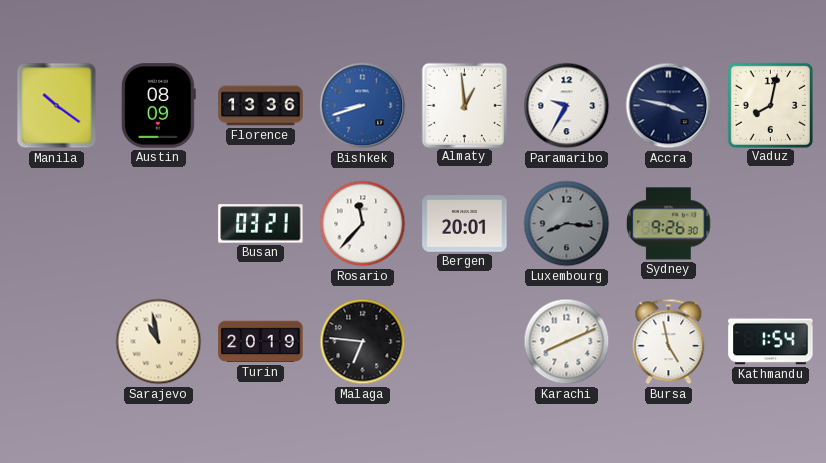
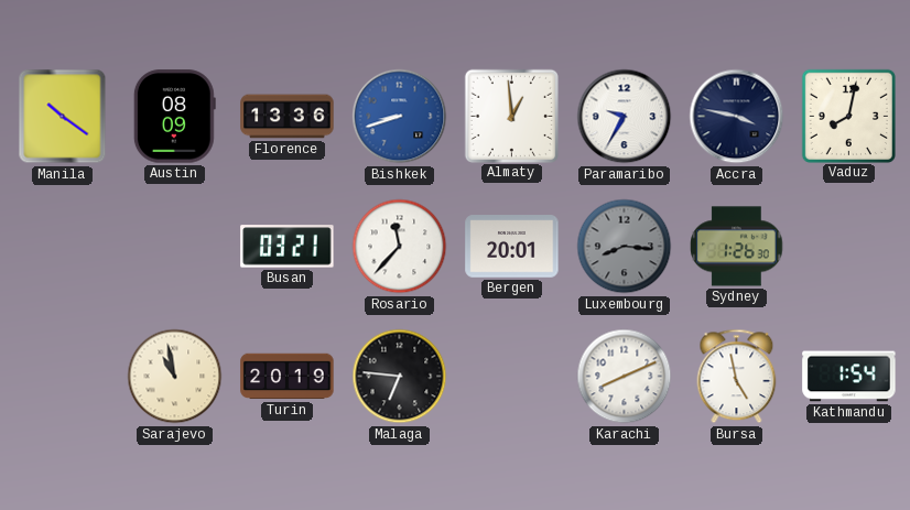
Sydney: 9:26 -> 1:26 (737, 247)
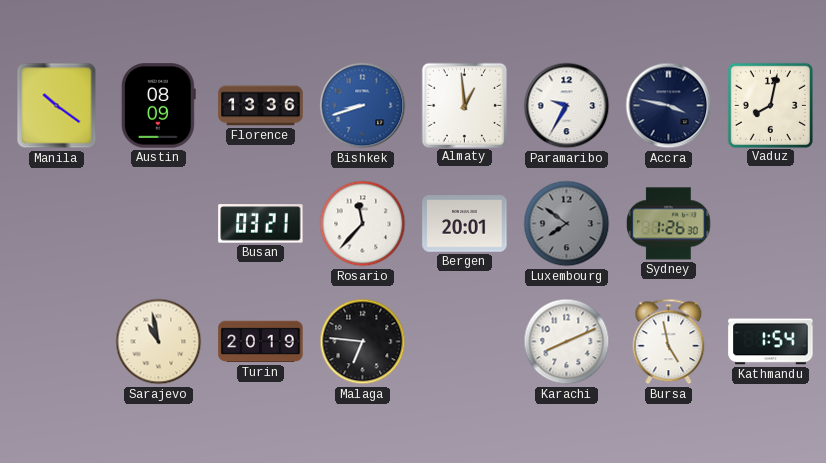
Luxembourg: 8:16 -> 7:51 (567, 224)
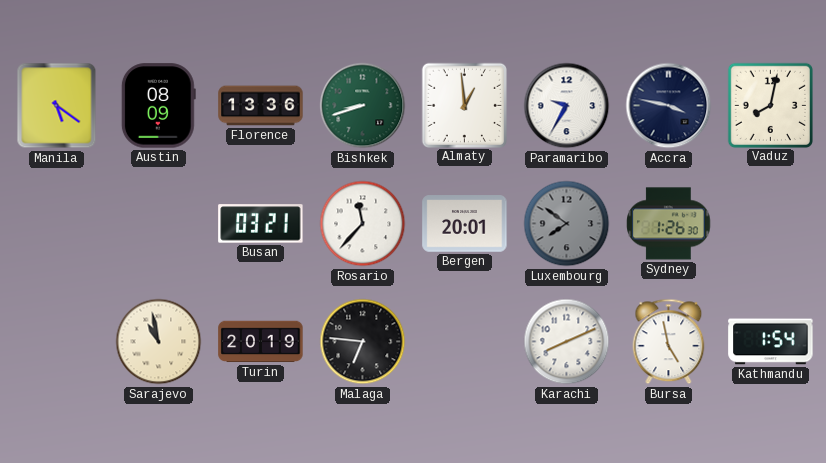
Manila: 10:21 -> 5:21 (57, 106)
Bishkek dial: blue -> green (363, 106)
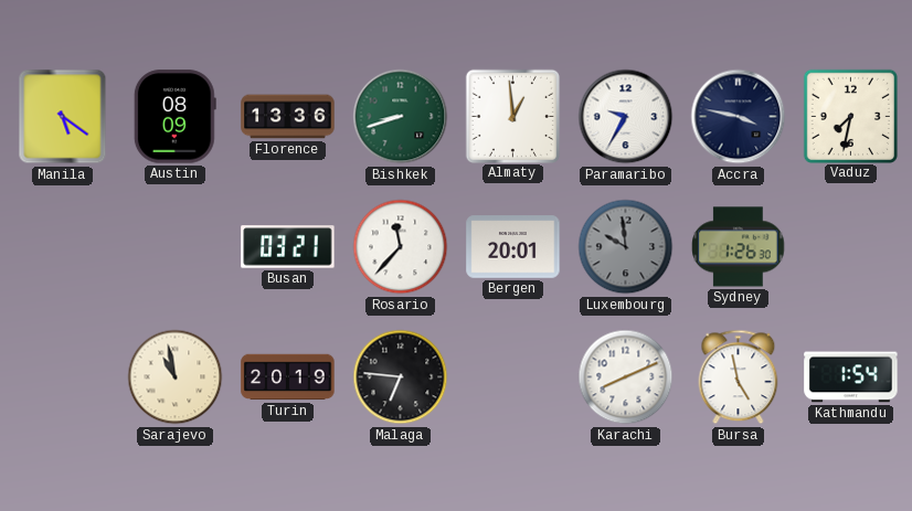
Vaduz: 8:02 -> 7:32 (850, 116)
Luxembourg: 7:51 -> 9:59 (626, 247)
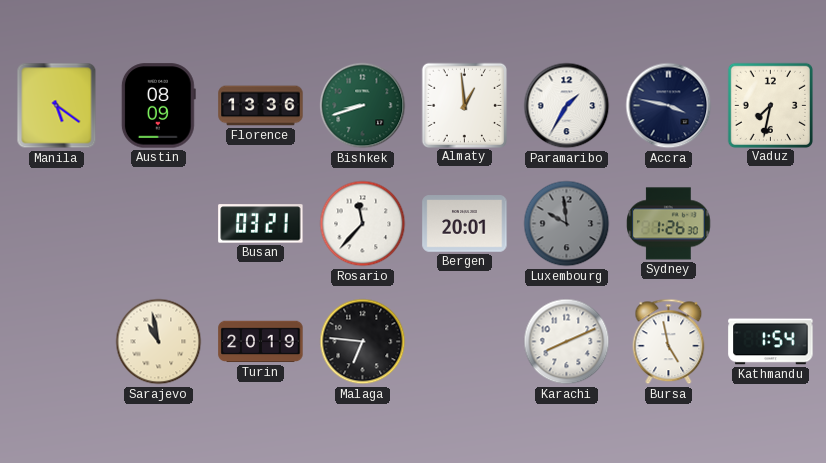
Paramaribo: 9:35 -> 1:35 (567, 106)
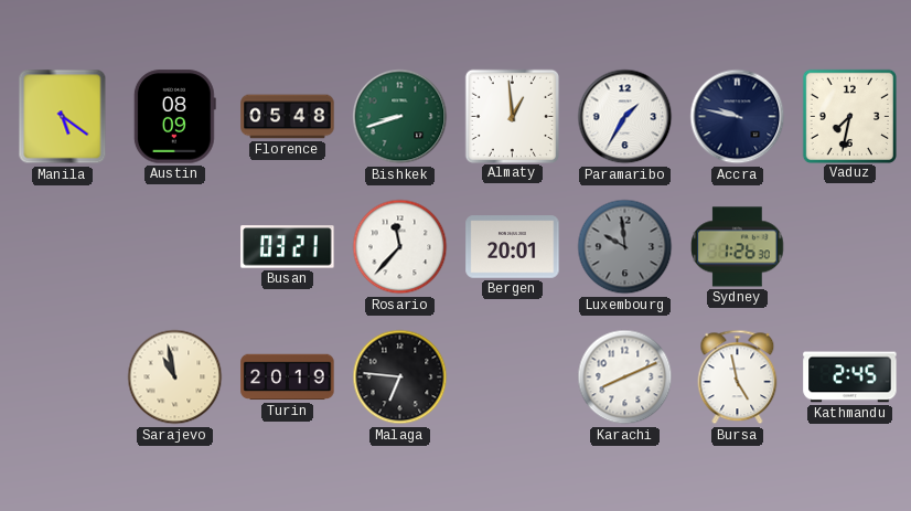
Florence: 13:36 -> 05:48 (288, 117)
Accra: 3:47 -> 9:47 (738, 117)
Kathmandu: 1:54 -> 2:45 (850, 377)
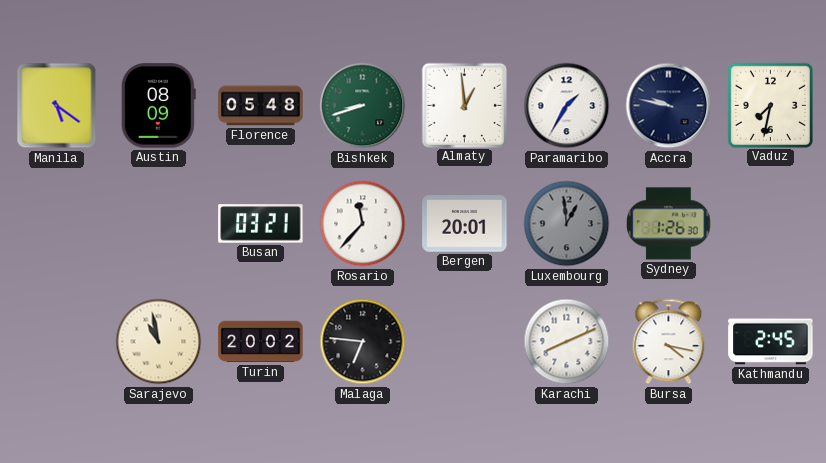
Luxembourg: 9:59 -> 12:59 (567, 224)
Turin: 20:19 -> 20:02 (261, 342)
Bursa: 4:58 -> 4:17 (669, 342)
